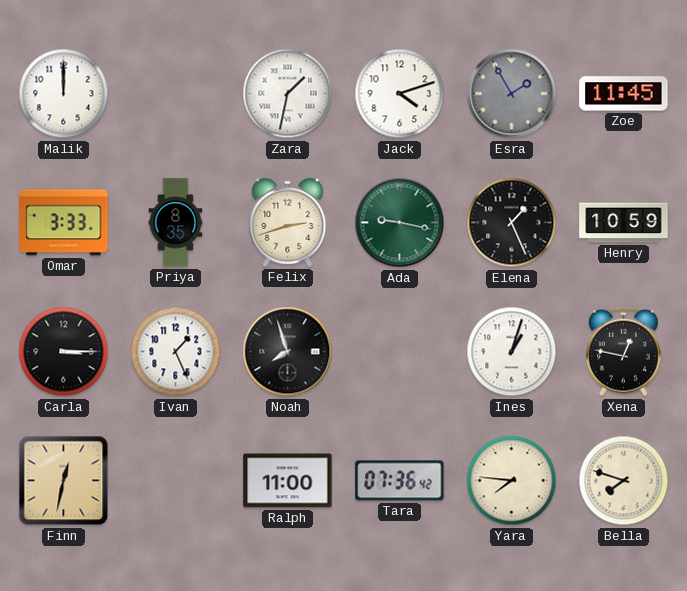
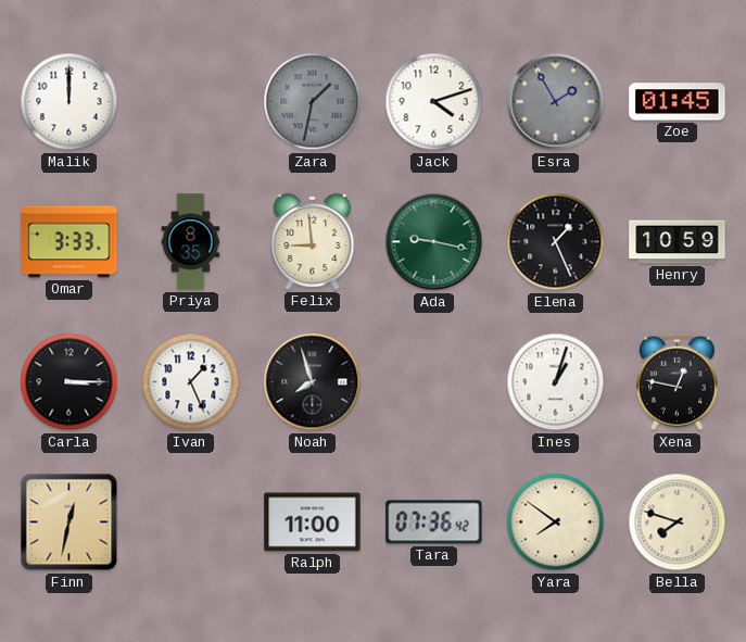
Zara dial: white -> grey (313, 102)
Zoe: 11:45 -> 01:45 (678, 102)
Felix: 2:42 -> 8:59 (313, 241)
Yara: 7:46 -> 7:51 (556, 523)
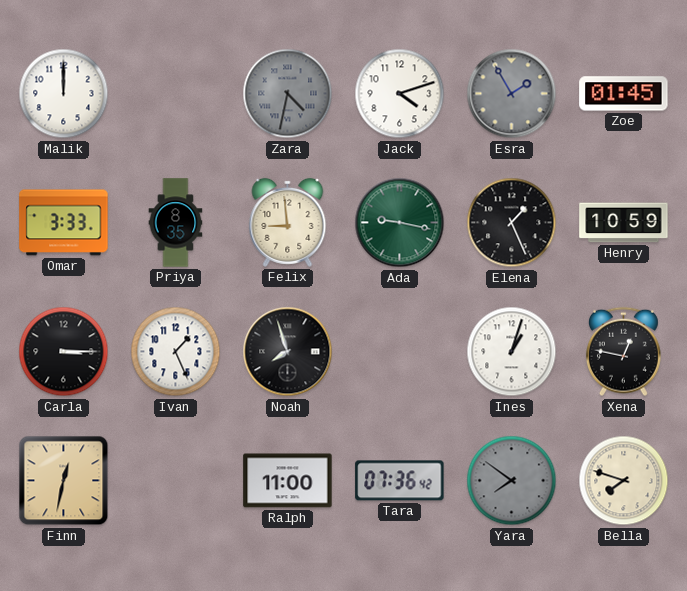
Zara: 1:32 -> 4:32 (288, 94)
Yara dial: cream -> grey (512, 481)
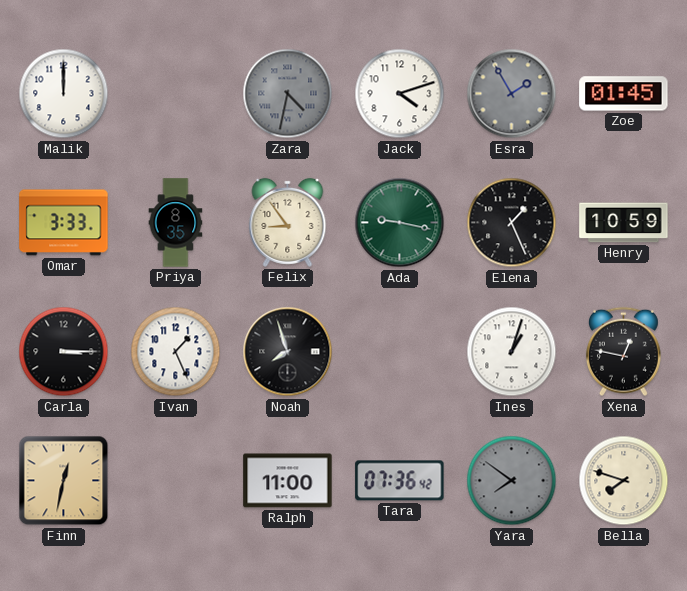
Felix: 8:59 -> 8:54 (288, 222)
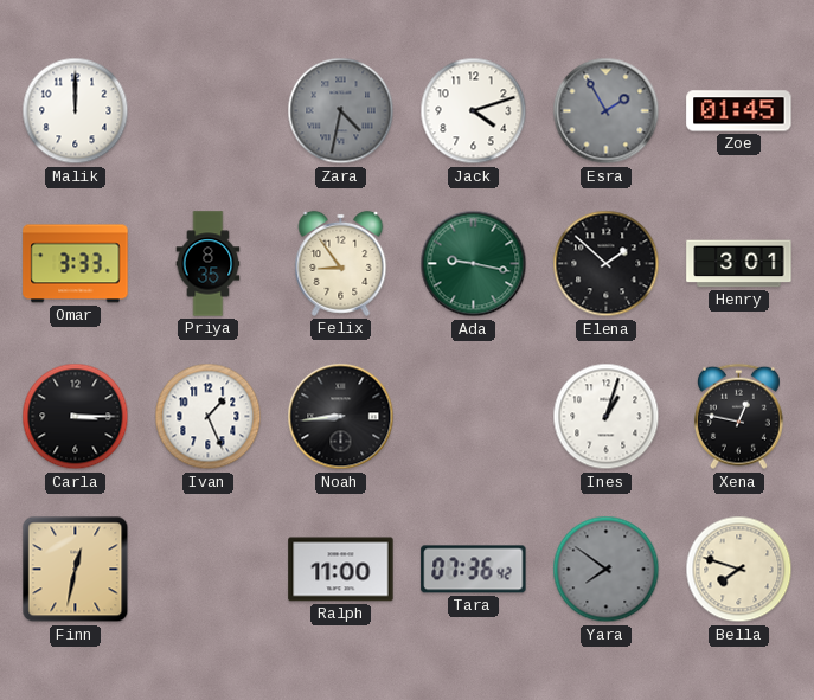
Elena: 1:26 -> 1:52 (607, 264)
Henry: 10:59 -> 3:01 (739, 264)
Noah: 7:57 -> 8:44 (341, 417)
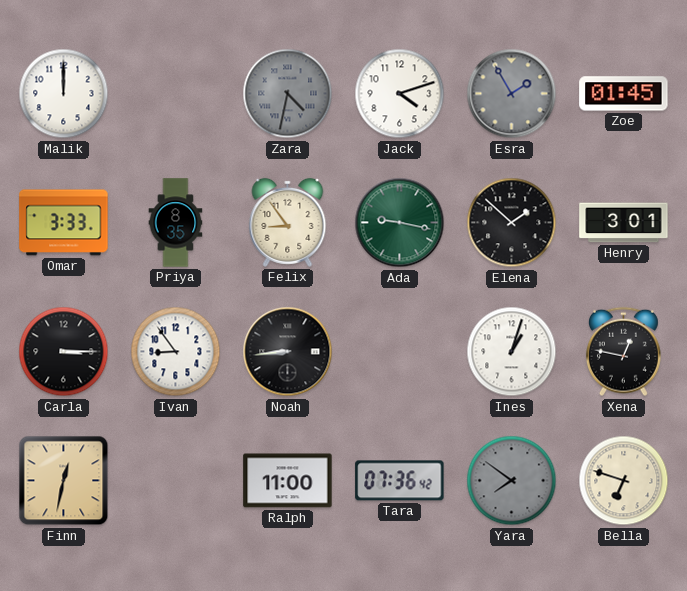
Ivan: 1:26 -> 8:54 (176, 352)
Bella: 7:48 -> 6:48 (624, 481)
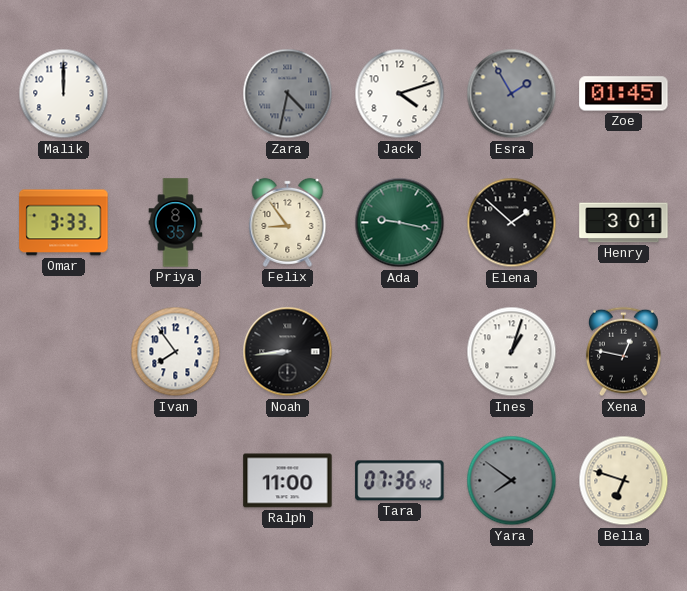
Carla: 3:15 -> none (64, 352)
Ivan: 8:54 -> 7:54 (176, 352)
Finn: 12:32 -> none (64, 481)
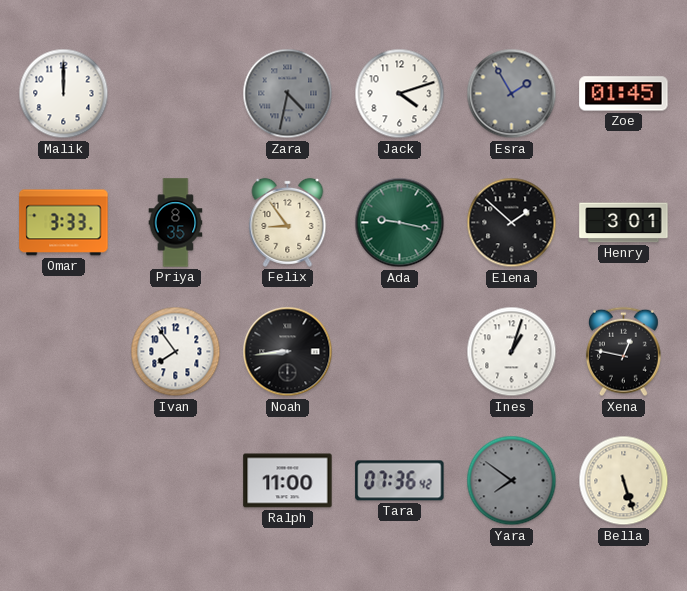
Bella: 6:48 -> 5:27 (624, 481)
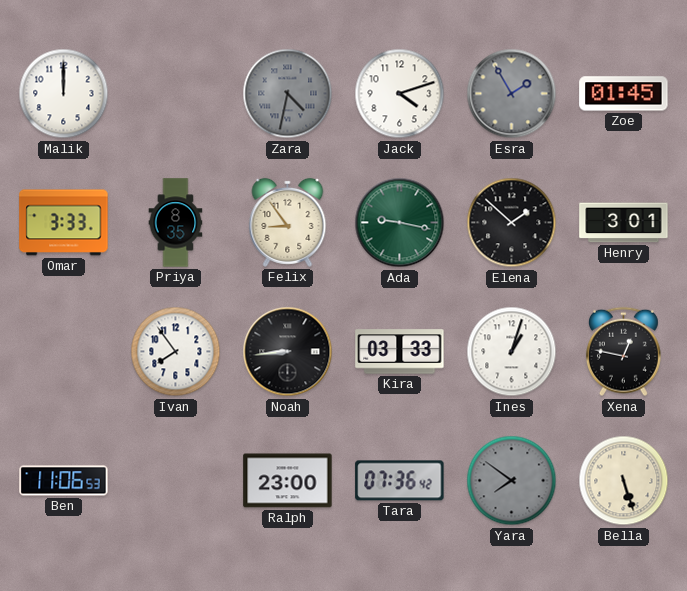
Kira: none -> 03:33 (400, 352)
Ben: none -> 11:06 (64, 481)
Ralph: 11:00 -> 23:00 (288, 481)
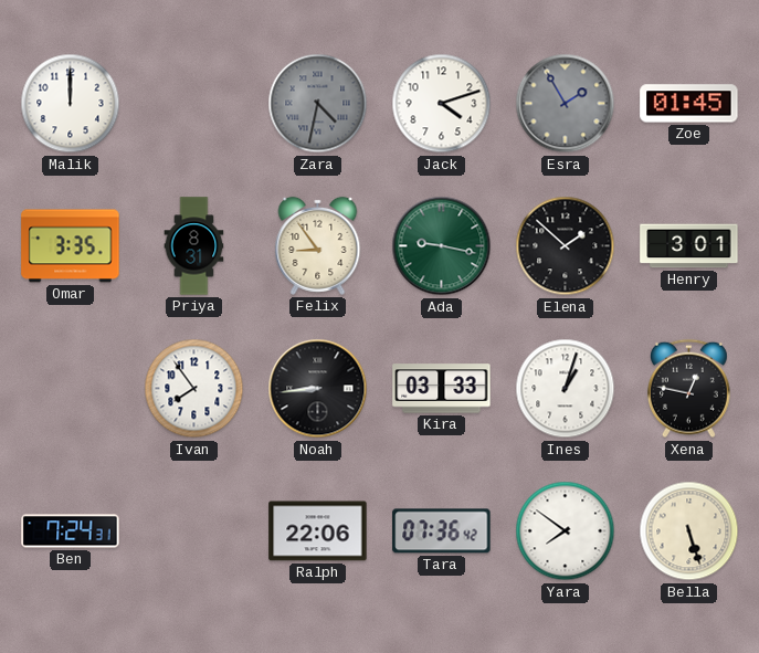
Omar: 3:33 -> 3:35 (71, 246)
Priya: 8:35 -> 8:31 (194, 246)
Ben: 11:06 -> 7:24 (71, 531)
Ralph: 23:00 -> 22:06 (318, 531)
Yara dial: grey -> white (566, 531)
